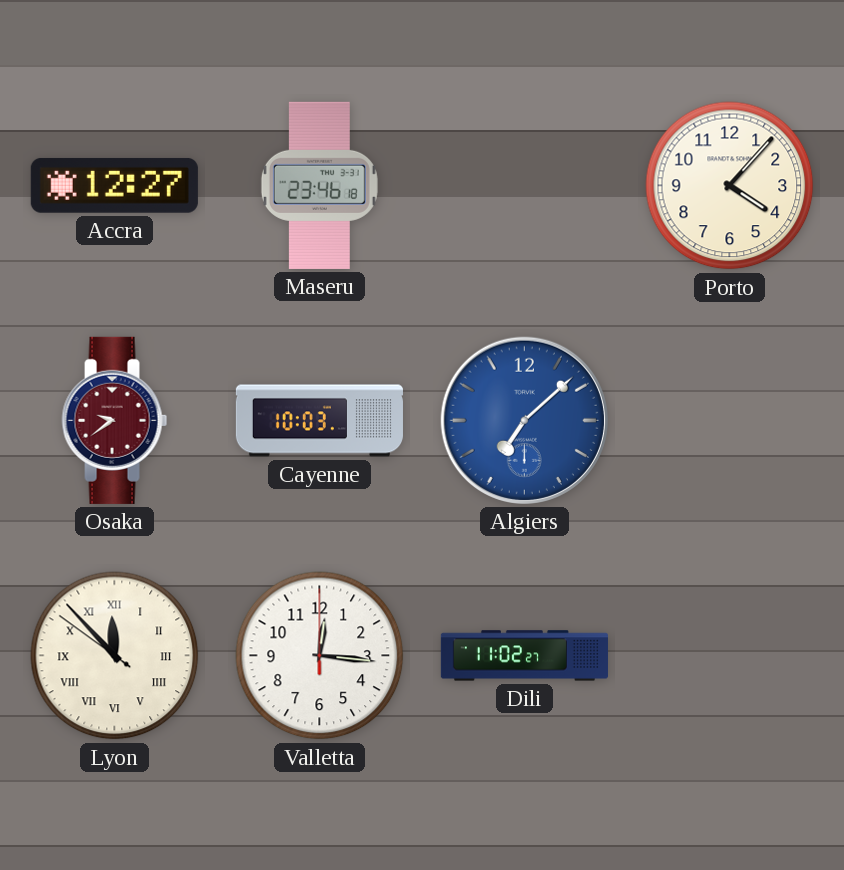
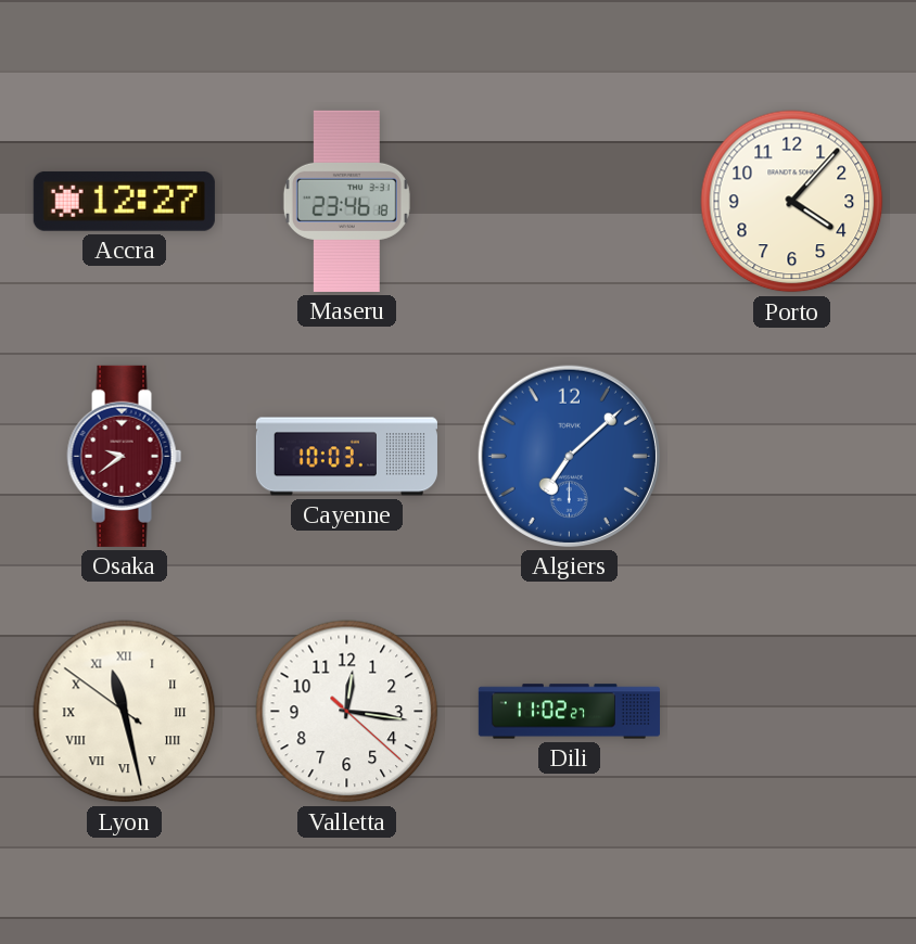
Lyon: 11:52 -> 11:27 (125, 712)
Valletta: 12:16:00 -> 12:16:22 (347, 712)
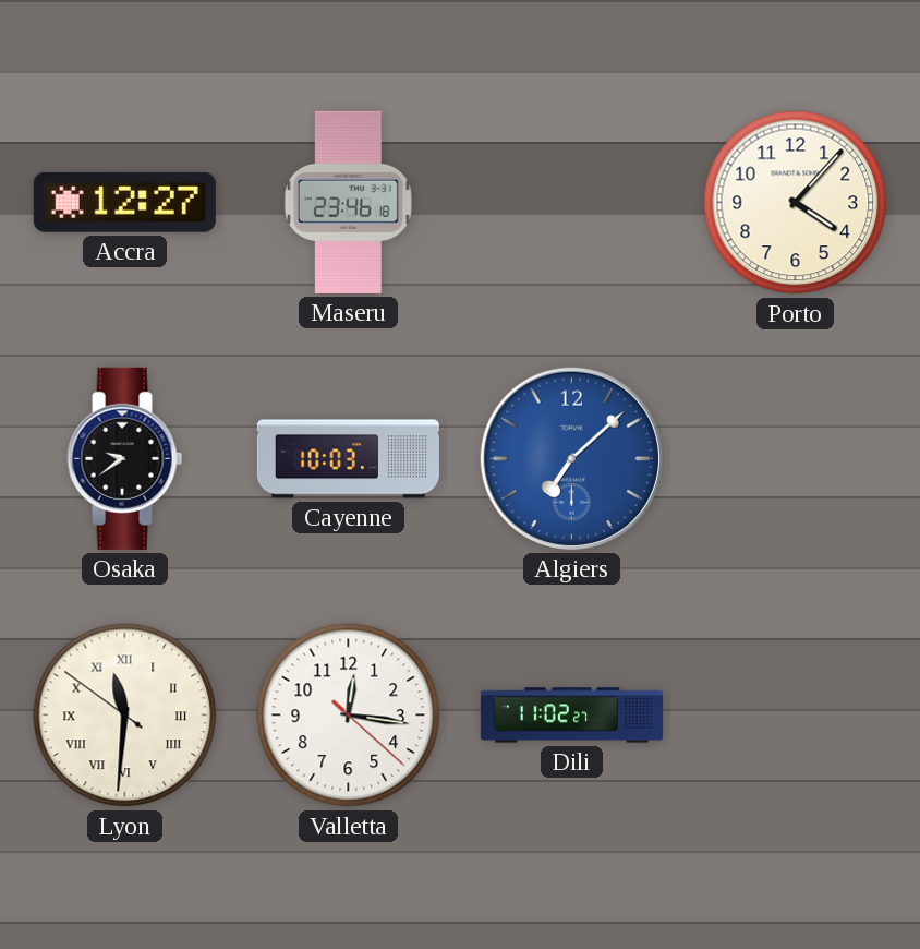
Osaka dial: burgundy -> black (125, 458)
Lyon: 11:27 -> 11:30 (125, 716)
